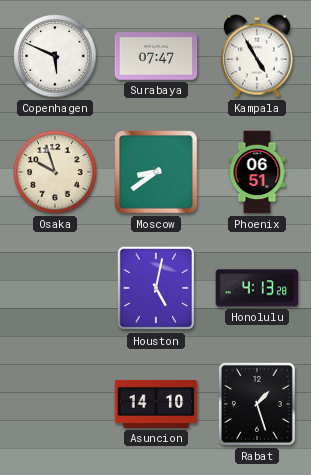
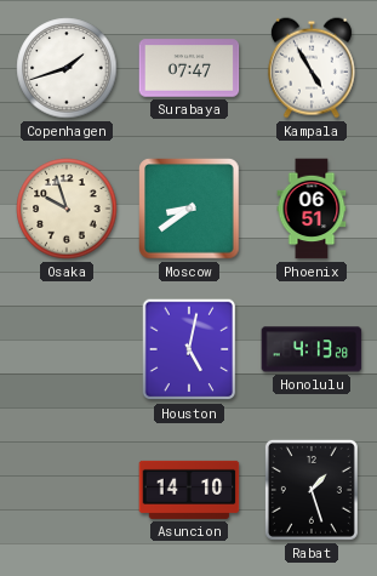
Copenhagen: 5:49 -> 1:42 (67, 68)
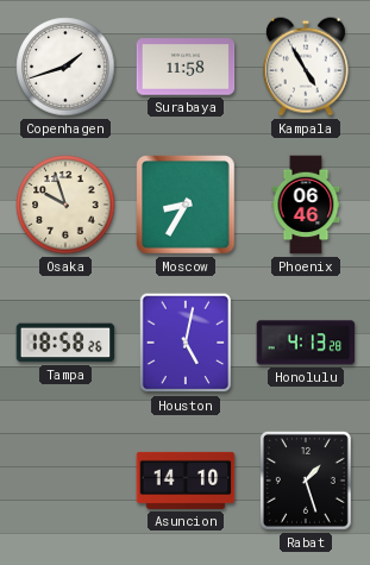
Surabaya: 07:47 -> 11:58 (186, 67)
Moscow: 8:39 -> 8:35 (186, 205)
Phoenix: 06:51 -> 06:46 (306, 205)
Tampa: none -> 18:58 (65, 343)
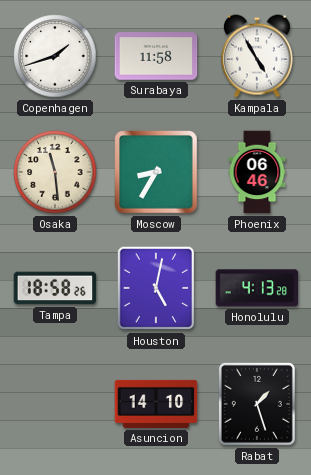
Osaka: 9:57 -> 11:29 (55, 172)
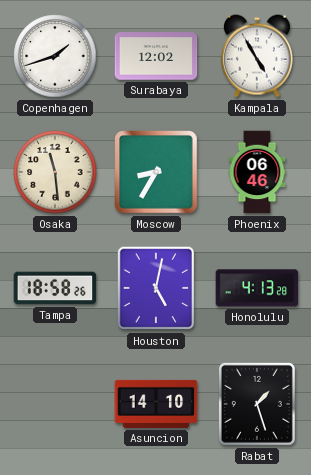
Surabaya: 11:58 -> 12:02 (156, 56)
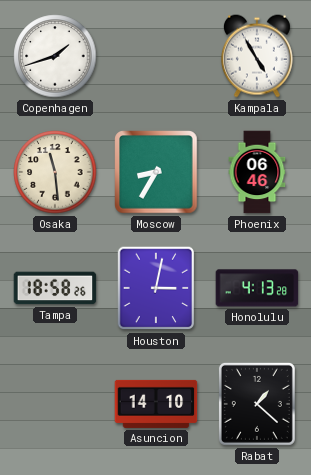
Surabaya: 12:02 -> none (156, 56)
Houston: 5:02 -> 3:02 (156, 288)
Rabat: 1:27 -> 1:22 (257, 404)
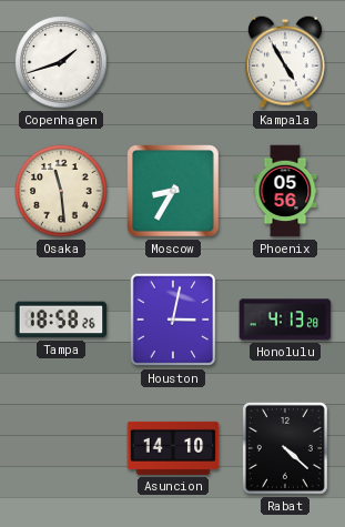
Phoenix: 06:46 -> 05:56 (285, 191)
Rabat: 1:22 -> 4:22 (285, 448)
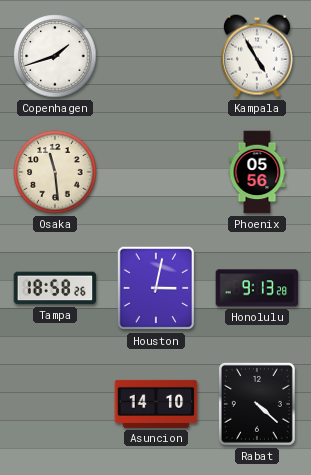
Moscow: 8:35 -> none (173, 191)
Honolulu: 4:13 -> 9:13 (257, 288)
